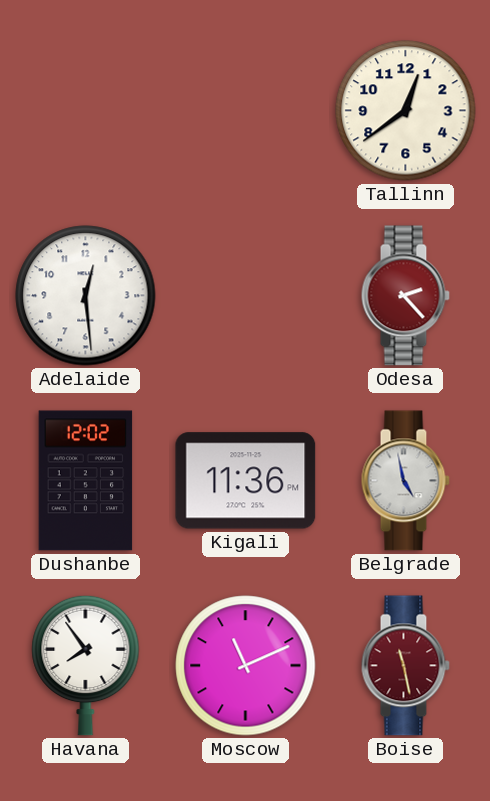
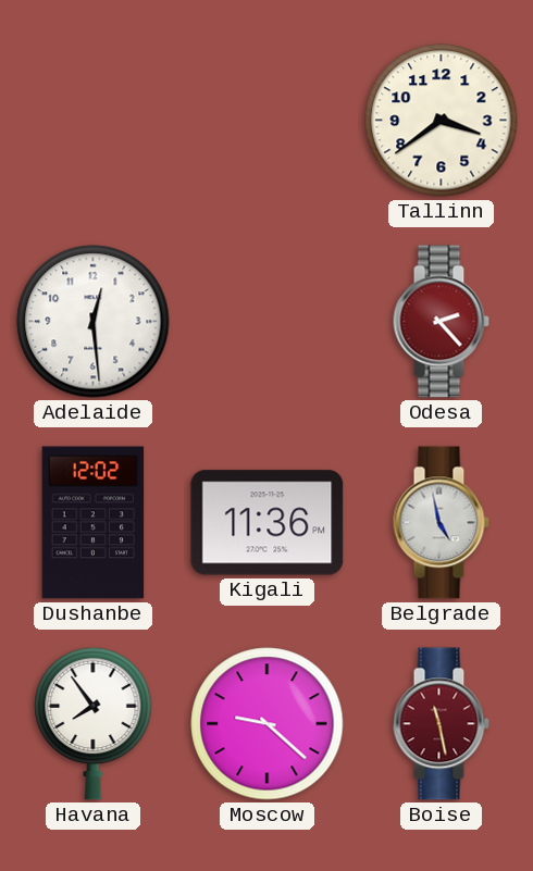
Tallinn: 12:39 -> 3:39 (442, 121)
Moscow: 11:11 -> 9:22 (268, 724)
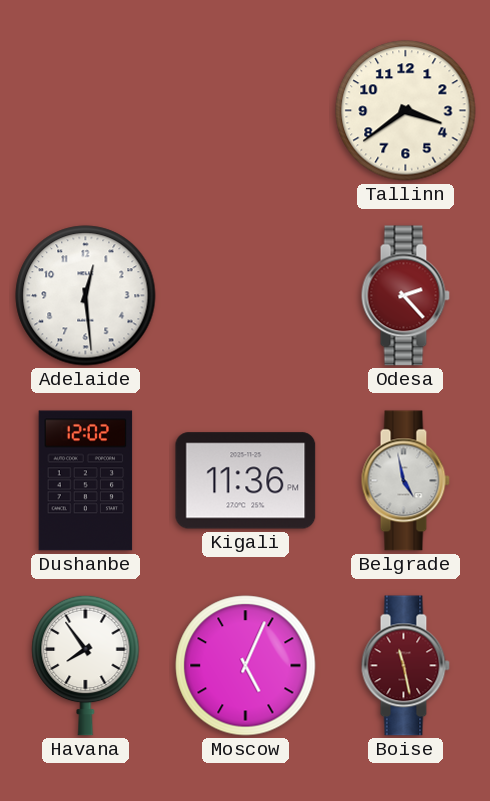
Moscow: 9:22 -> 5:04 (246, 666)
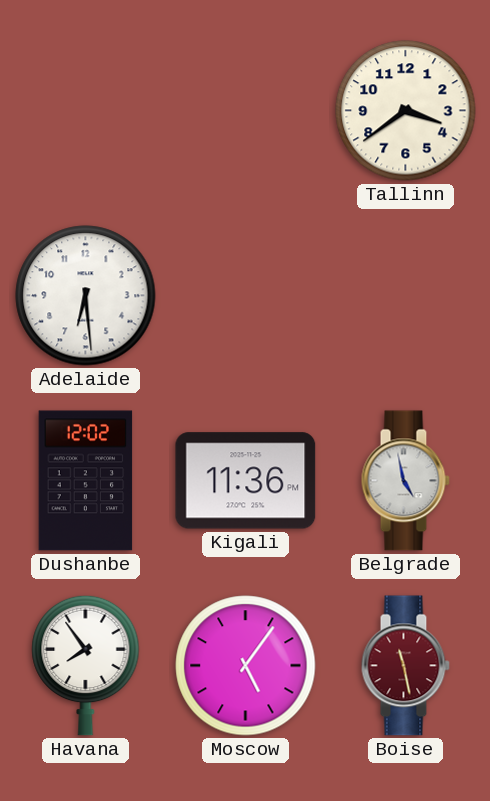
Adelaide: 12:29 -> 6:29 (86, 296)
Odesa: 2:23 -> none (405, 296)
Moscow: 5:04 -> 5:06 (246, 666)
